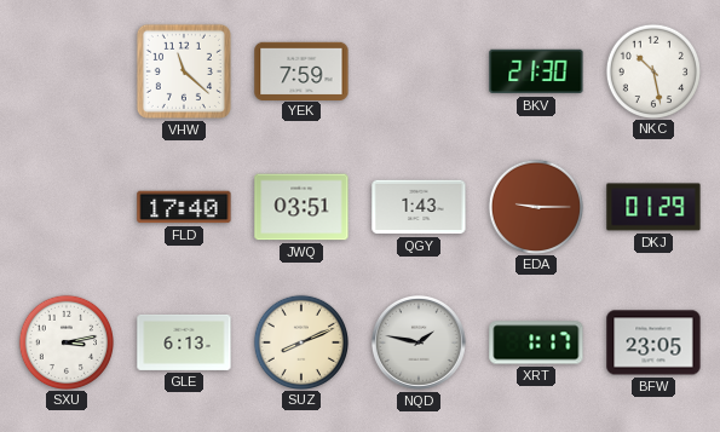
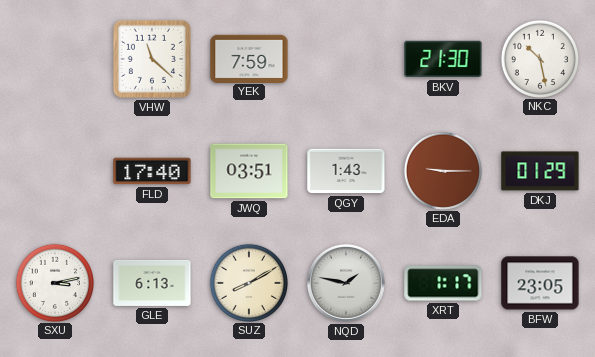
SUZ: 8:11 -> 8:10 (248, 282)
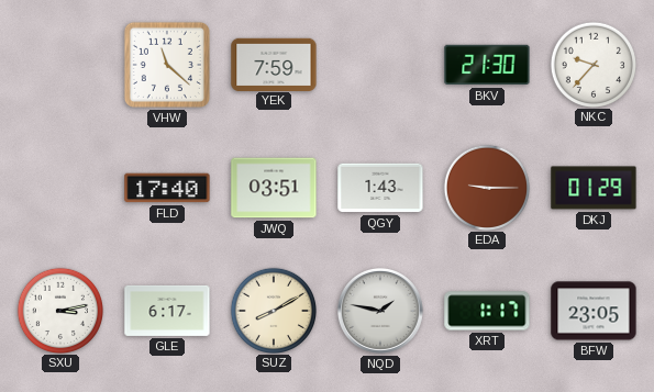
NKC: 10:28 -> 9:37 (592, 64)
GLE: 6:13 -> 6:17 (167, 311)
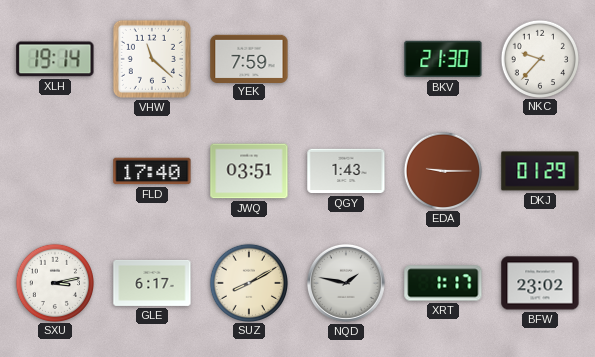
XLH: none -> 19:14 (55, 59)
BFW: 23:05 -> 23:02 (540, 283)
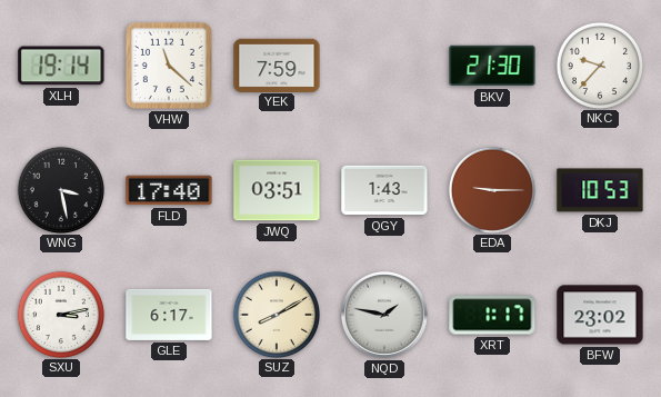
WNG: none -> 3:28 (60, 189)
DKJ: 01:29 -> 10:53 (600, 190)
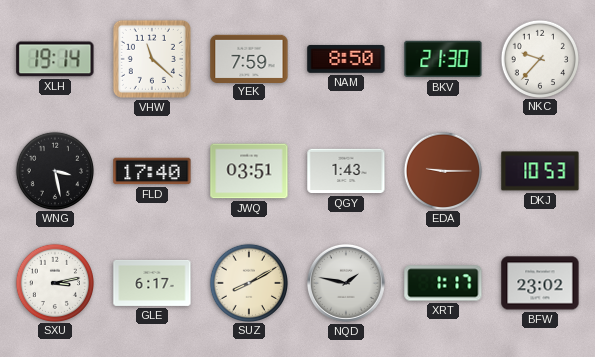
NAM: none -> 8:50 (346, 59)
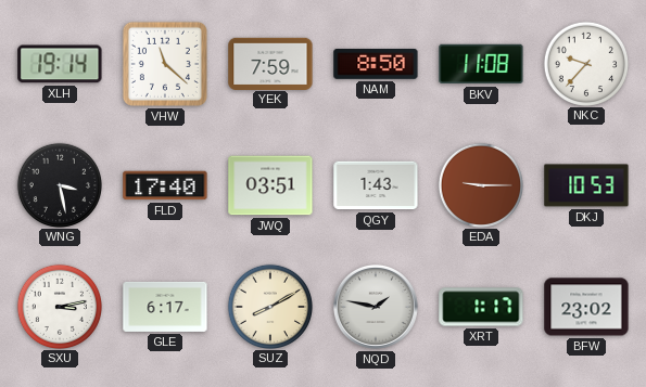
BKV: 21:30 -> 11:08 (481, 64)
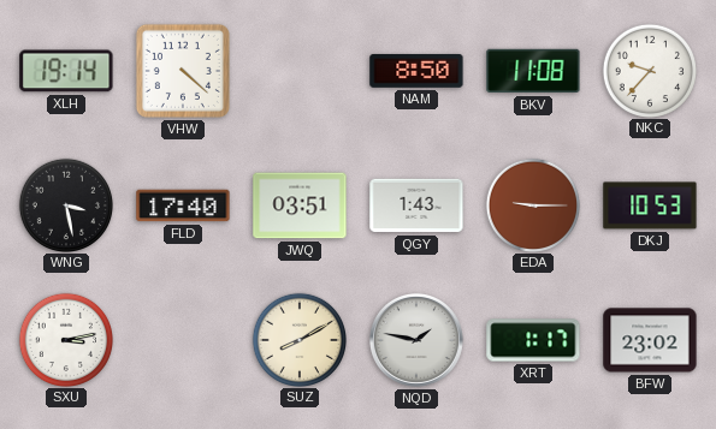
VHW: 11:22 -> 4:22 (183, 71)
YEK: 7:59 -> none (270, 63)
GLE: 6:17 -> none (165, 307)
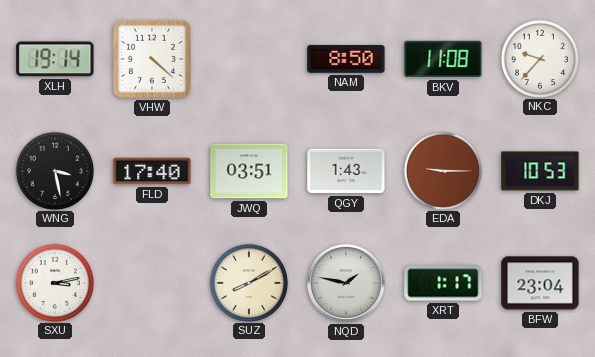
BFW: 23:02 -> 23:04 (540, 283)
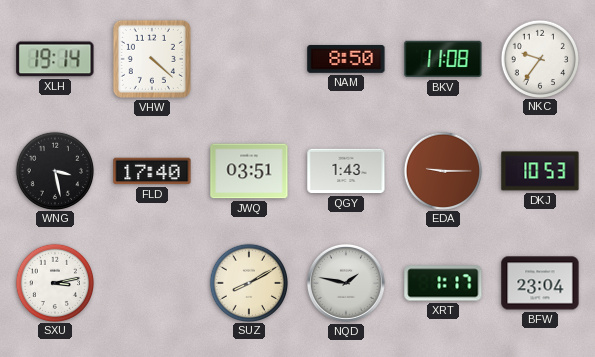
NKC: 9:37 -> 9:36 (539, 58)
